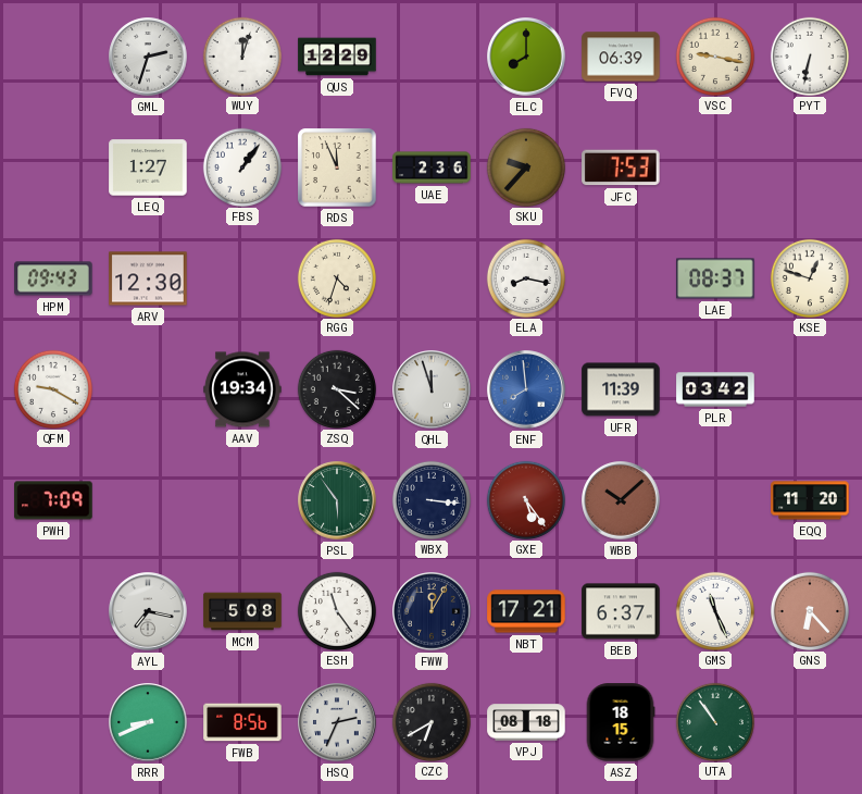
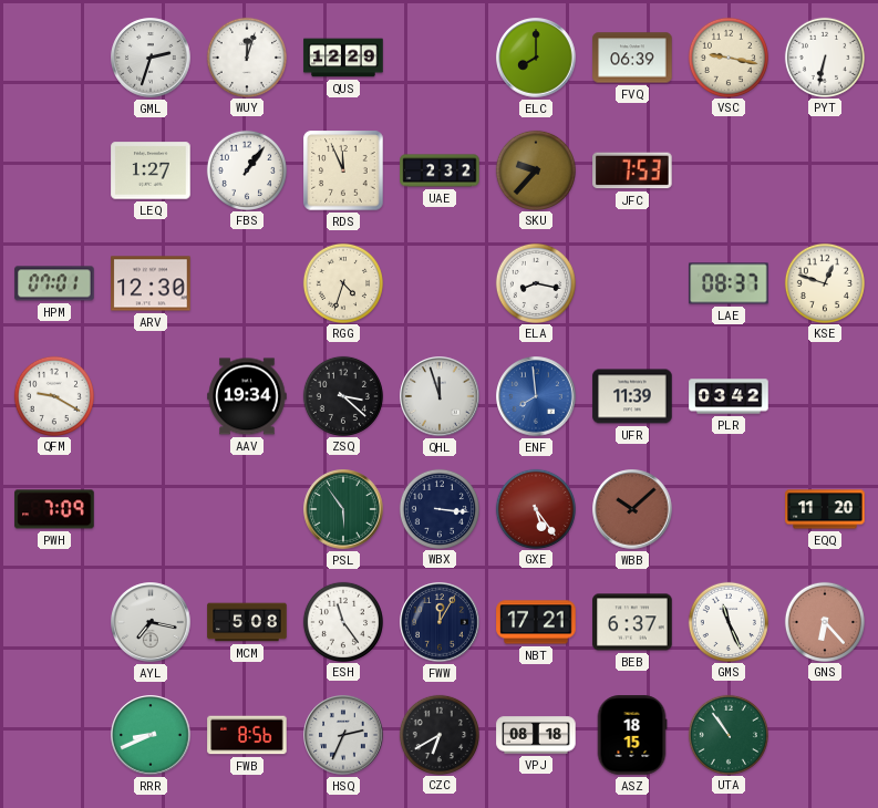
UAE: 2:36 -> 2:32 (440, 170)
HPM: 09:43 -> 07:01 (54, 283)
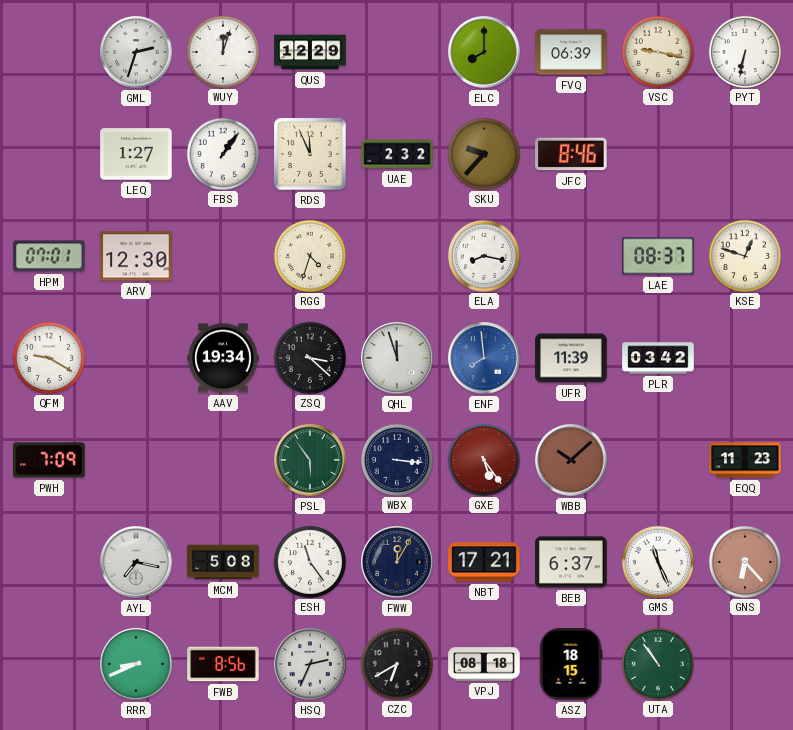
JFC: 7:53 -> 8:46 (571, 154)
EQQ: 11:20 -> 11:23 (745, 460)
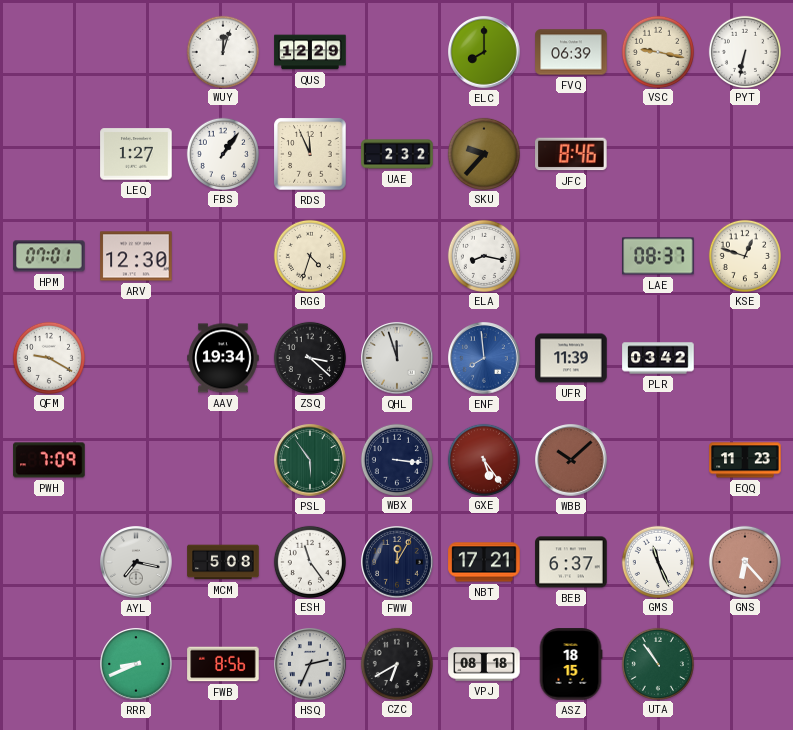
GML: 2:33 -> none (136, 52)
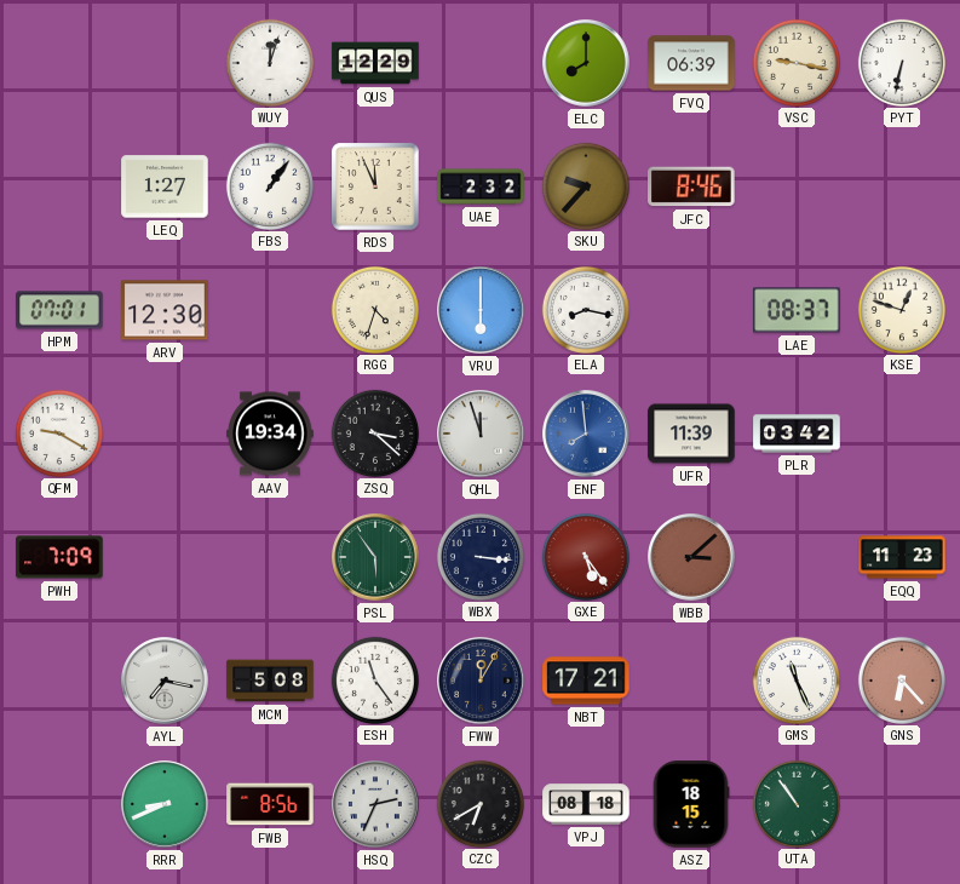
VRU: none -> 6:00 (481, 310)
WBB: 10:08 -> 3:08 (691, 557)
BEB: 6:37 -> none (571, 562)
